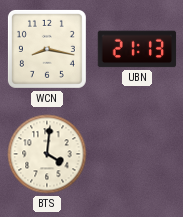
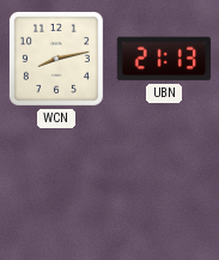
WCN: 8:17 -> 8:13 (56, 59)
BTS: 4:01 -> none (47, 154)
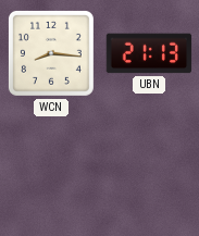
WCN: 8:13 -> 8:16 (51, 53)
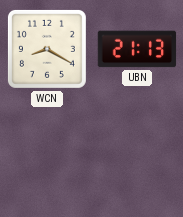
WCN: 8:16 -> 8:20 (47, 49)
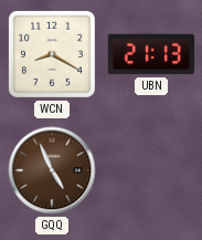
GQQ: none -> 4:56 (52, 170)
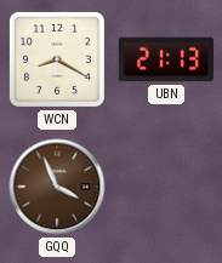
GQQ: 4:56 -> 3:56 (57, 187)
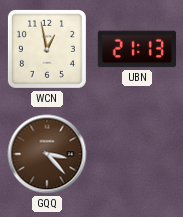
WCN: 8:20 -> 12:58 (47, 49)
GQQ: 3:56 -> 3:23 (47, 154)
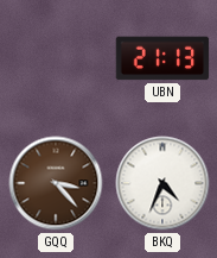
WCN: 12:58 -> none (47, 49)
BKQ: none -> 4:34 (162, 183)
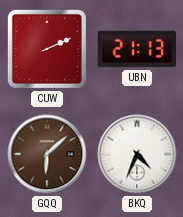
CUW: none -> 2:11 (47, 49)
GQQ: 3:23 -> 6:08 (47, 154)
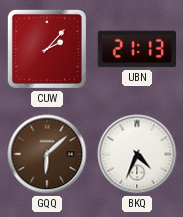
CUW: 2:11 -> 2:07 (47, 49)
